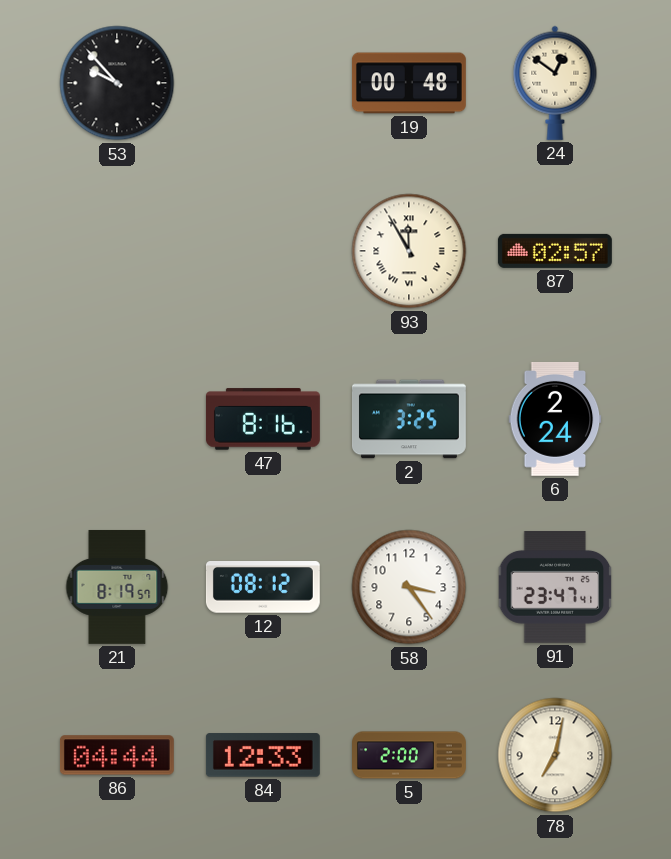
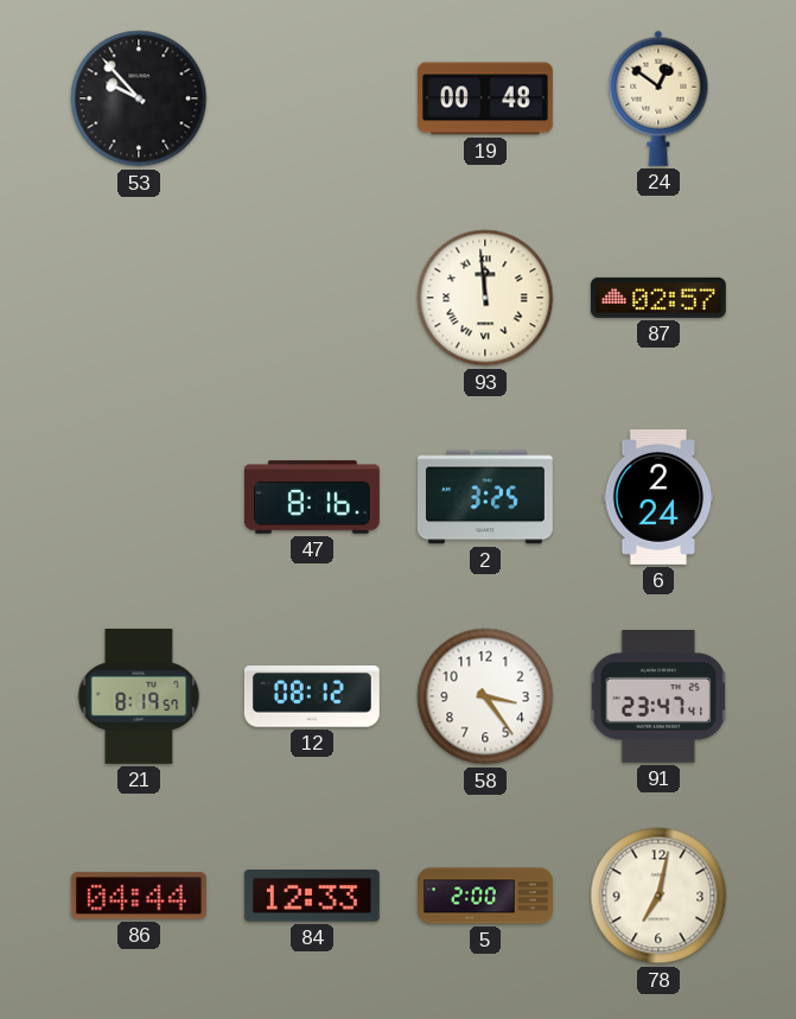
93: 11:55 -> 11:59 (485, 298)
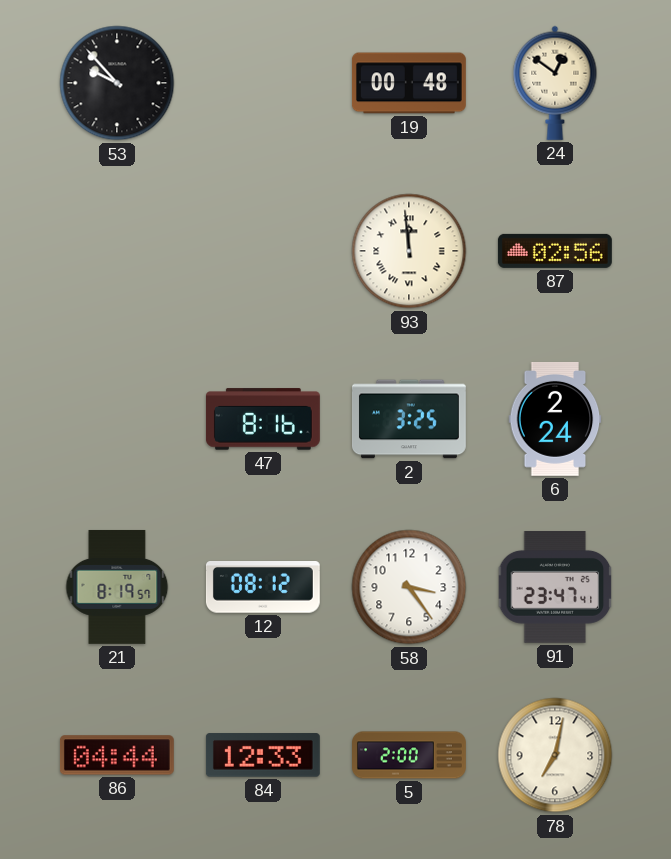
87: 02:57 -> 02:56 (555, 251)
